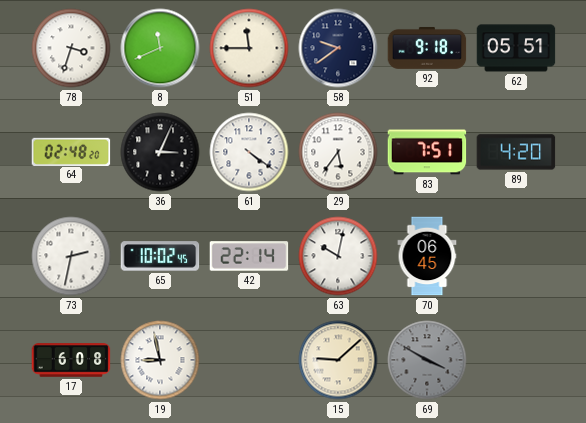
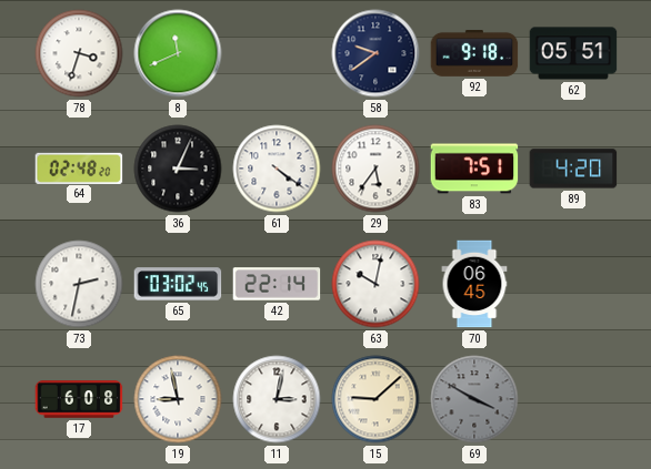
51: 11:45 -> none (249, 48)
65: 10:02 -> 03:02 (178, 284)
11: none -> 3:02 (277, 399)
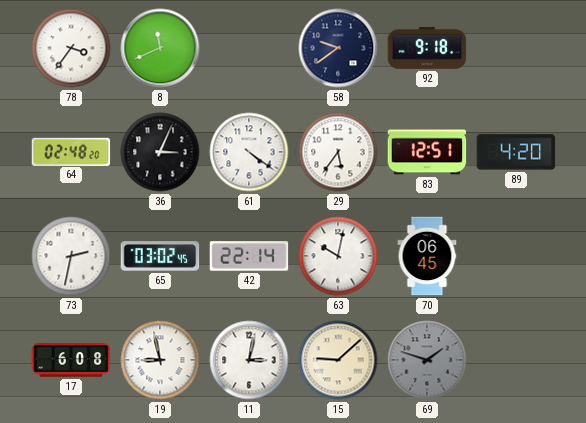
78: 3:33 -> 3:36 (71, 48)
62: 05:51 -> none (573, 53)
83: 7:51 -> 12:51 (427, 152)
69: 3:50 -> 1:48 (427, 360)
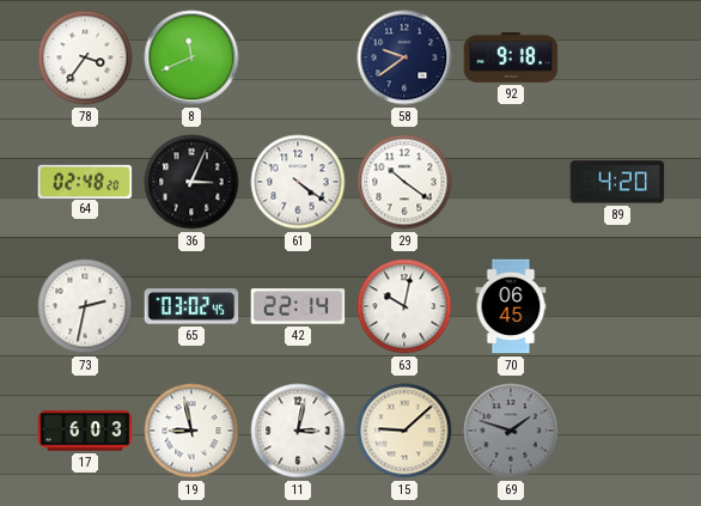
29: 5:36 -> 10:21 (404, 182)
83: 12:51 -> none (427, 152)
17: 6:08 -> 6:03 (85, 431)
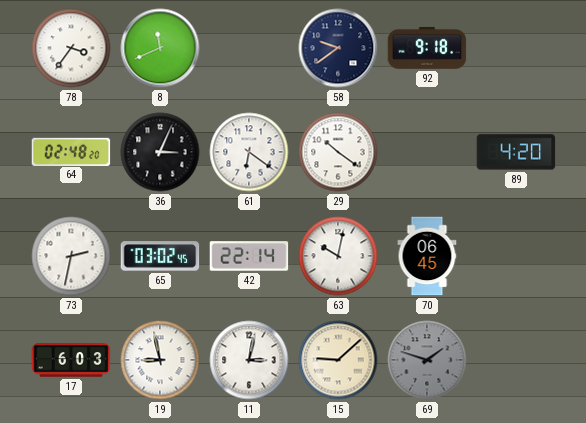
61: 4:21 -> 6:21 (249, 152)
